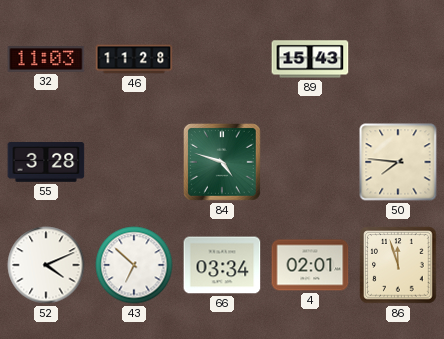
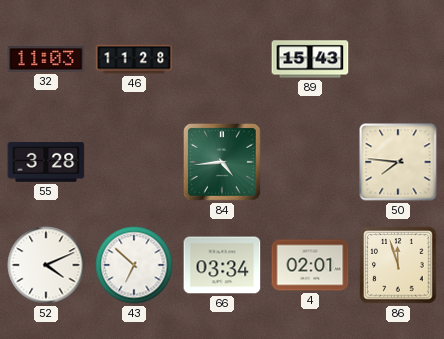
84: 4:48 -> 4:44 (223, 163)
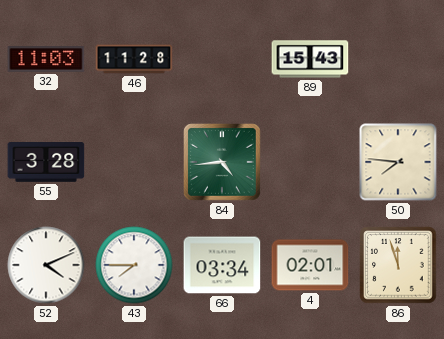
43: 6:52 -> 7:45 (134, 265)
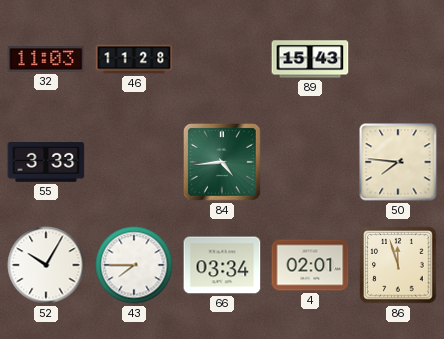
55: 3:28 -> 3:33 (46, 163)
52: 4:11 -> 10:05 (46, 265)
